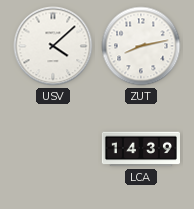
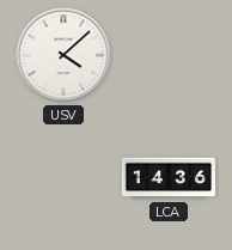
ZUT: 8:13 -> none (141, 46)
LCA: 14:39 -> 14:36 (167, 178)
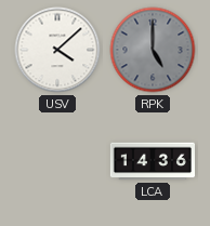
RPK: none -> 5:00 (153, 50)
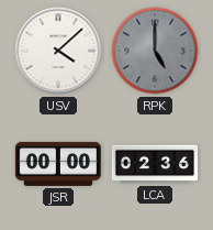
JSR: none -> 00:00 (58, 164)
LCA: 14:36 -> 02:36 (154, 164)
